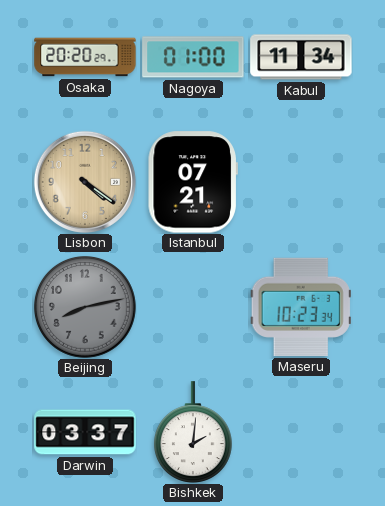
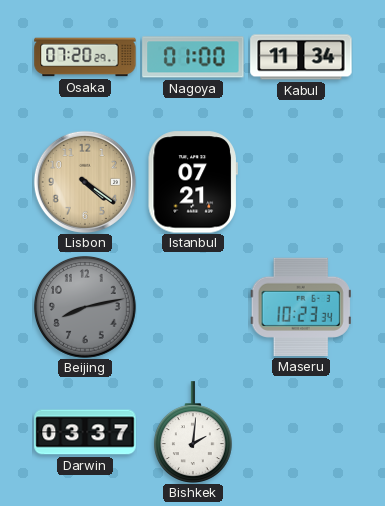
Osaka: 20:20 -> 07:20 (85, 57)
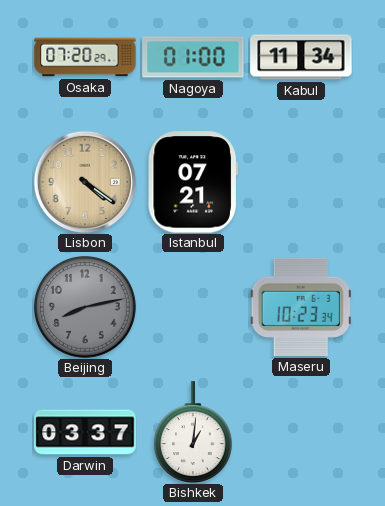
Bishkek: 2:01 -> 1:01 (193, 432)
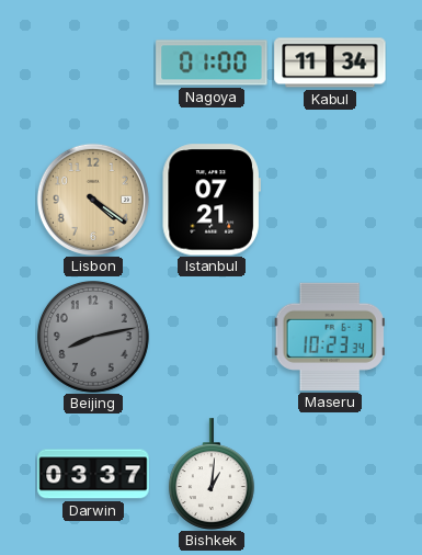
Osaka: 07:20 -> none (85, 57)
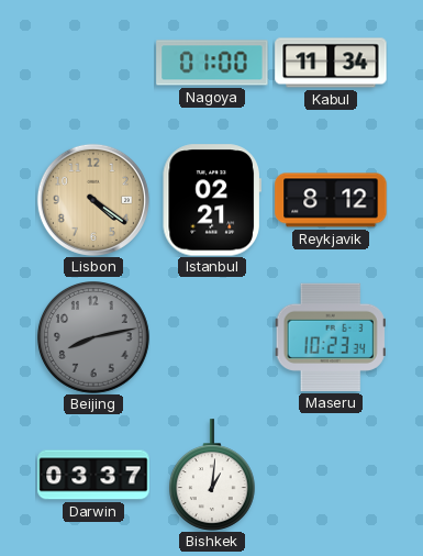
Istanbul: 07:21 -> 02:21 (212, 200)
Reykjavik: none -> 8:12 (331, 200)
